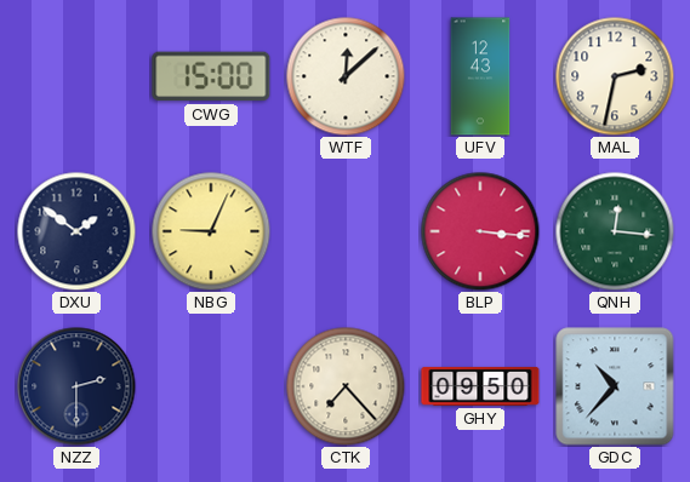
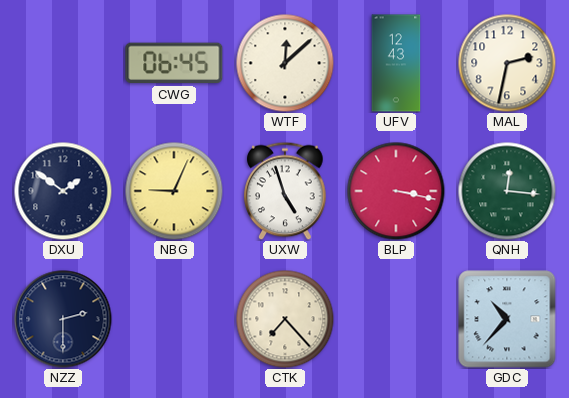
CWG: 15:00 -> 06:45 (174, 63)
UXW: none -> 4:57 (285, 191)
BLP: 3:16 -> 3:17 (396, 191)
GHY: 09:50 -> none (480, 386)
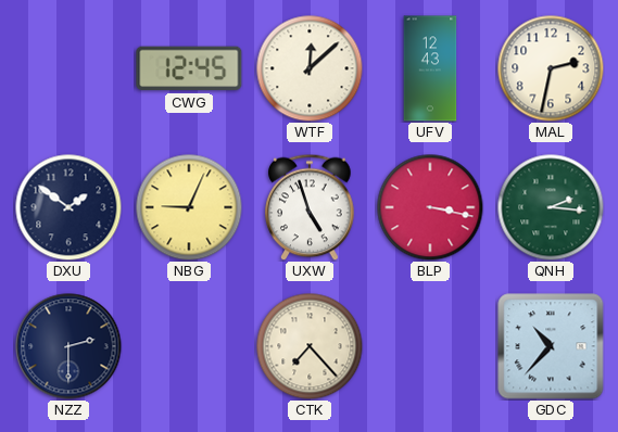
CWG: 06:45 -> 12:45 (189, 68)
QNH: 12:16 -> 2:16 (551, 207)
